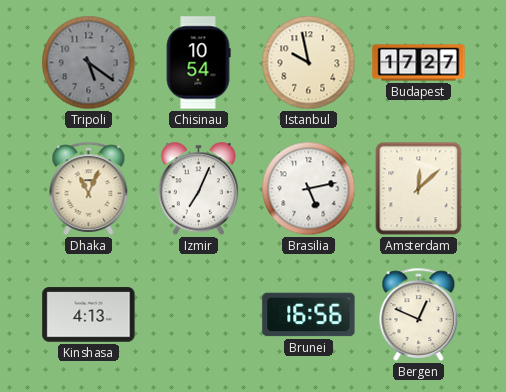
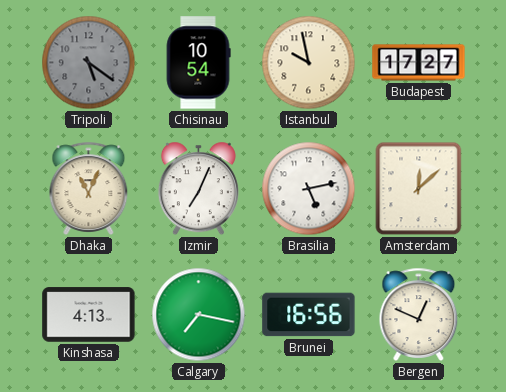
Calgary: none -> 7:17 (199, 315)
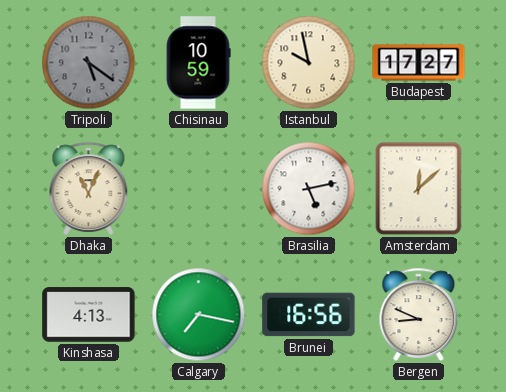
Chisinau: 10:54 -> 10:59 (198, 63)
Izmir: 7:04 -> none (198, 189)
Bergen: 12:49 -> 8:49 (419, 314)
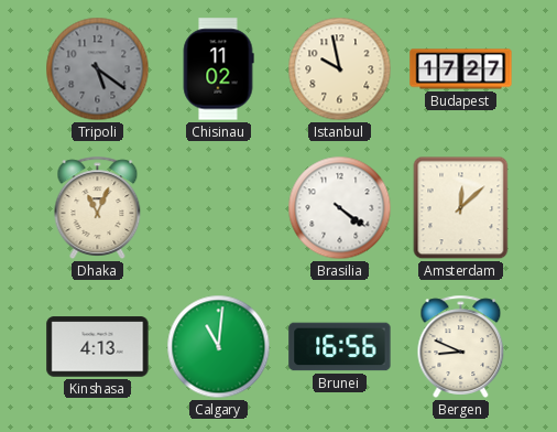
Chisinau: 10:59 -> 11:02 (218, 69)
Brasilia: 5:13 -> 4:21 (340, 208)
Calgary: 7:17 -> 11:01 (219, 347)
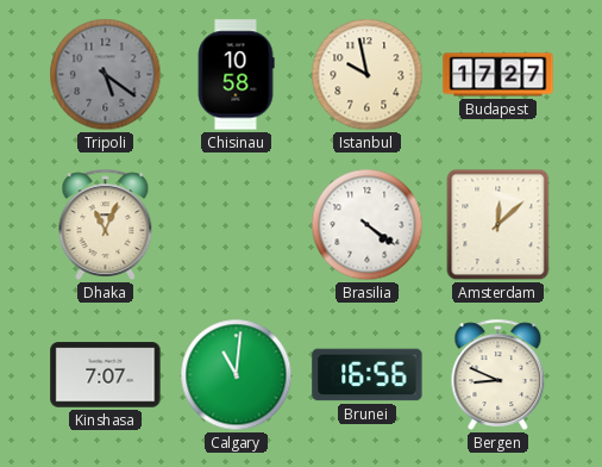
Chisinau: 11:02 -> 10:58 (236, 75)
Kinshasa: 4:13 -> 7:07 (106, 375)
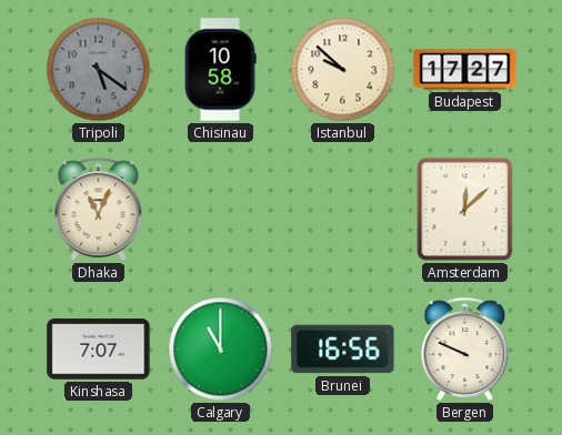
Istanbul: 9:58 -> 9:52 (343, 70)
Brasilia: 4:21 -> none (368, 225)
Calgary: 11:01 -> 11:00 (221, 350)
Bergen: 8:49 -> 9:49 (465, 348)
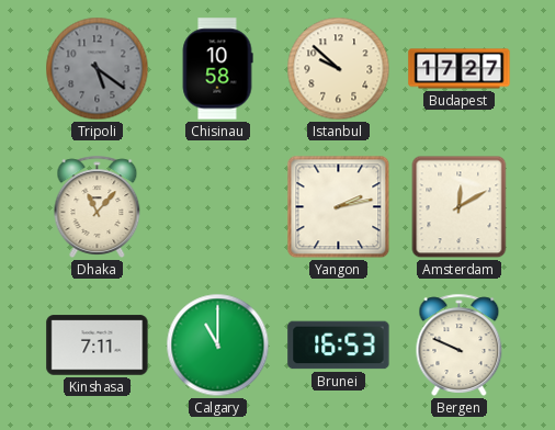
Dhaka: 11:04 -> 11:07 (98, 206)
Yangon: none -> 2:13 (339, 207)
Amsterdam: 12:08 -> 12:10 (460, 207)
Kinshasa: 7:07 -> 7:11 (98, 346)
Brunei: 16:56 -> 16:53 (339, 346)
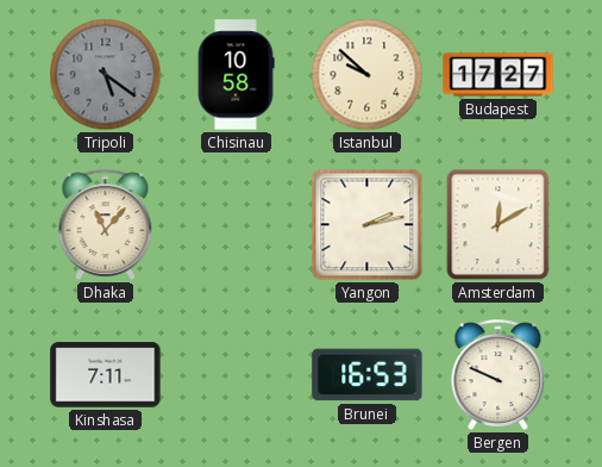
Calgary: 11:00 -> none (218, 346)
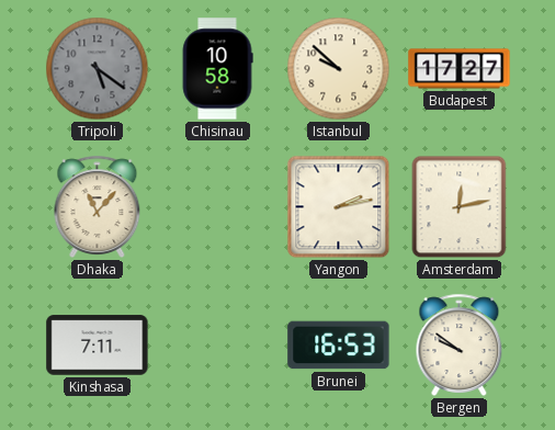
Amsterdam: 12:10 -> 12:13 (460, 207)
Bergen: 9:49 -> 9:51 (460, 344)
